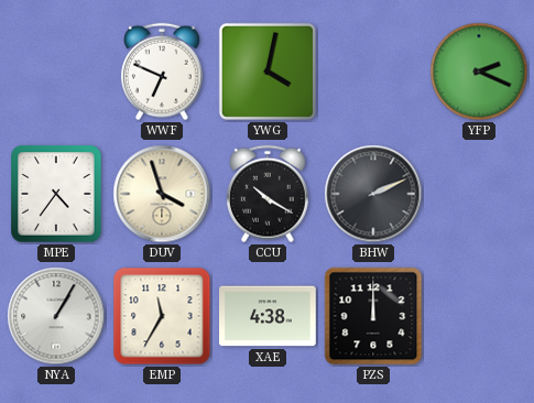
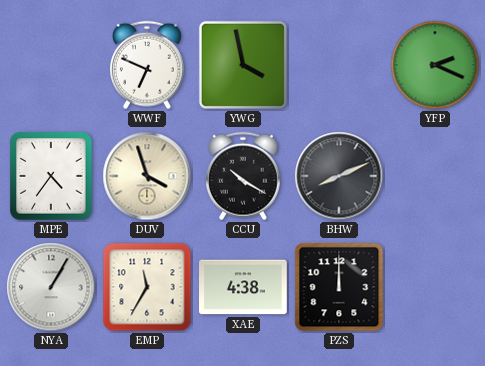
YWG: 4:02 -> 3:58 (243, 65)
BHW: 2:11 -> 8:11 (339, 176)
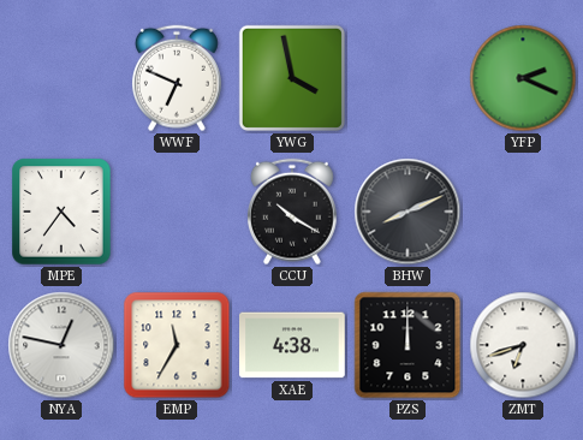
DUV: 3:57 -> none (147, 176)
NYA: 1:05 -> 12:47 (61, 345)
ZMT: none -> 6:42 (523, 345)
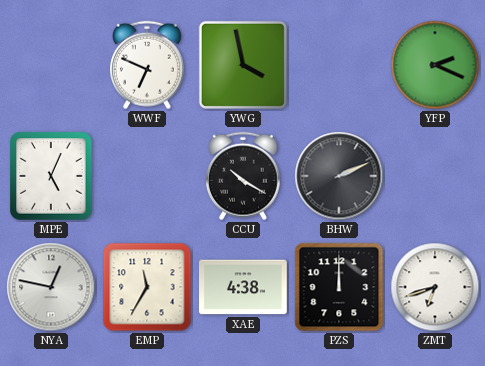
MPE: 4:36 -> 5:04 (51, 176)
BHW: 8:11 -> 2:11 (339, 176)
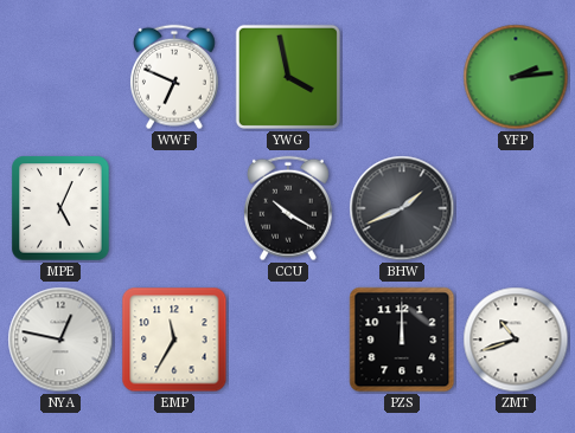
YFP: 2:19 -> 2:14 (516, 77)
BHW: 2:11 -> 1:41 (402, 208)
XAE: 4:38 -> none (243, 287)
ZMT: 6:42 -> 10:42 (516, 340)
